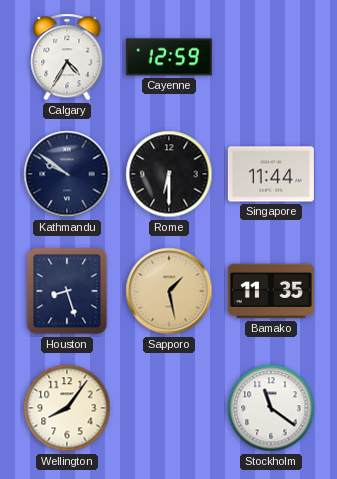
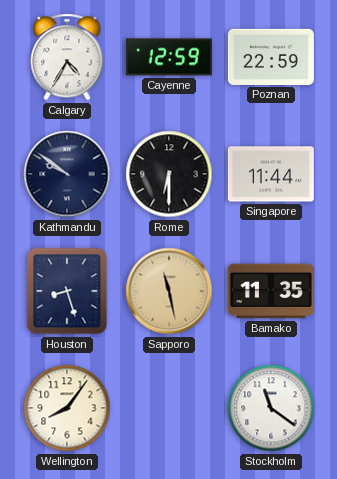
Poznan: none -> 22:59 (271, 57)
Sapporo: 1:28 -> 11:28 (169, 291)
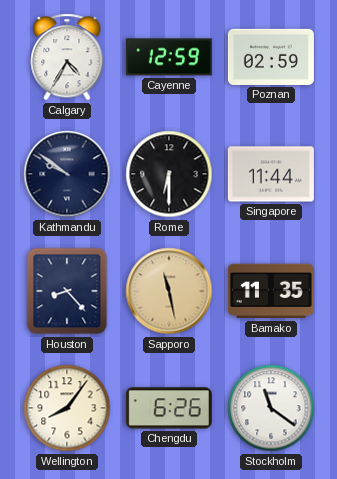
Poznan: 22:59 -> 02:59 (271, 57)
Houston: 8:27 -> 8:23 (67, 291)
Chengdu: none -> 6:26 (169, 408)
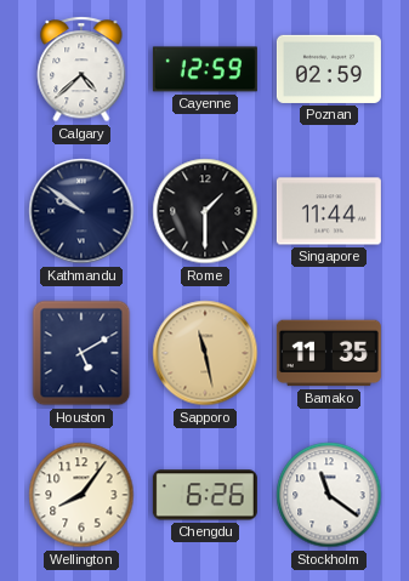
Calgary: 4:35 -> 4:38 (81, 69)
Rome: 6:30 -> 1:30 (205, 211)
Houston: 8:23 -> 5:10 (81, 353)
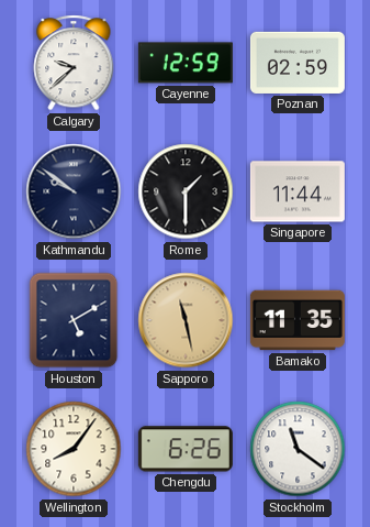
Calgary: 4:38 -> 9:38 (74, 63)
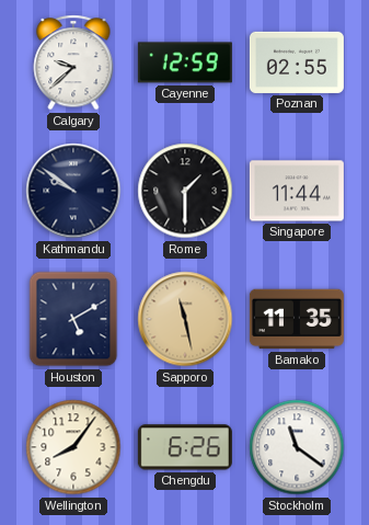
Poznan: 02:59 -> 02:55 (297, 62)
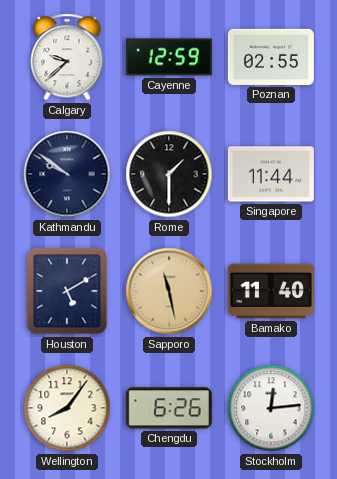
Bamako: 11:35 -> 11:40 (271, 291)
Stockholm: 11:21 -> 12:14 (271, 408)
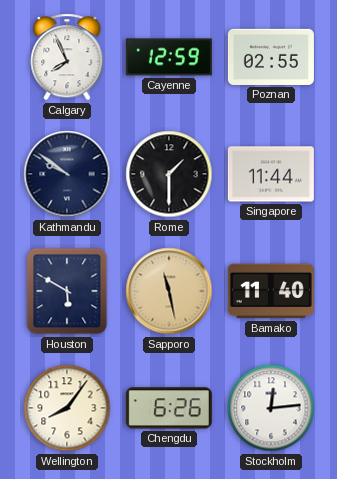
Calgary: 9:38 -> 7:56 (67, 57)
Houston: 5:10 -> 5:50 (67, 291)
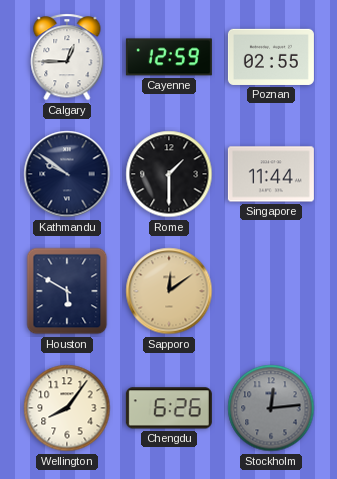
Calgary: 7:56 -> 12:45 (67, 57)
Sapporo: 11:28 -> 12:09 (169, 291)
Bamako: 11:40 -> none (271, 291)
Stockholm dial: white -> grey (271, 408)
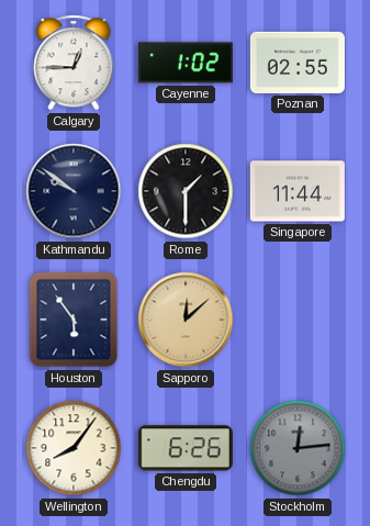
Cayenne: 12:59 -> 1:02 (186, 63)
Houston: 5:50 -> 5:54 (74, 320)
Sapporo: 12:09 -> 12:08 (186, 320)
